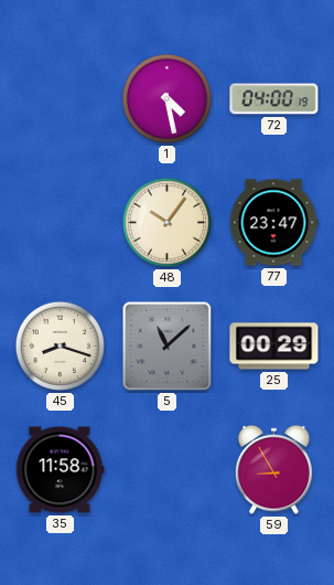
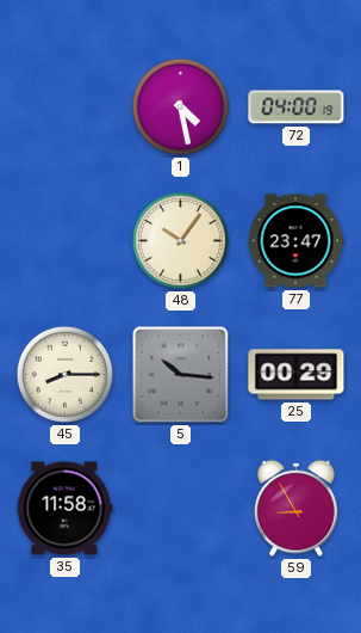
45: 8:18 -> 8:15 (64, 374)
5: 11:08 -> 10:16 (181, 375)
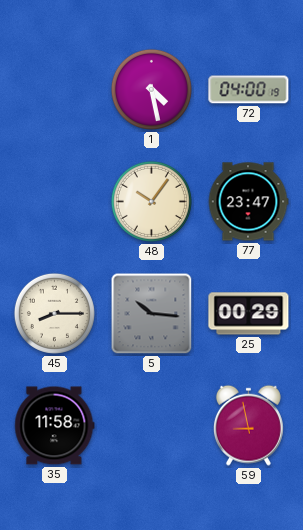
59: 8:55 -> 8:58 (248, 425)
